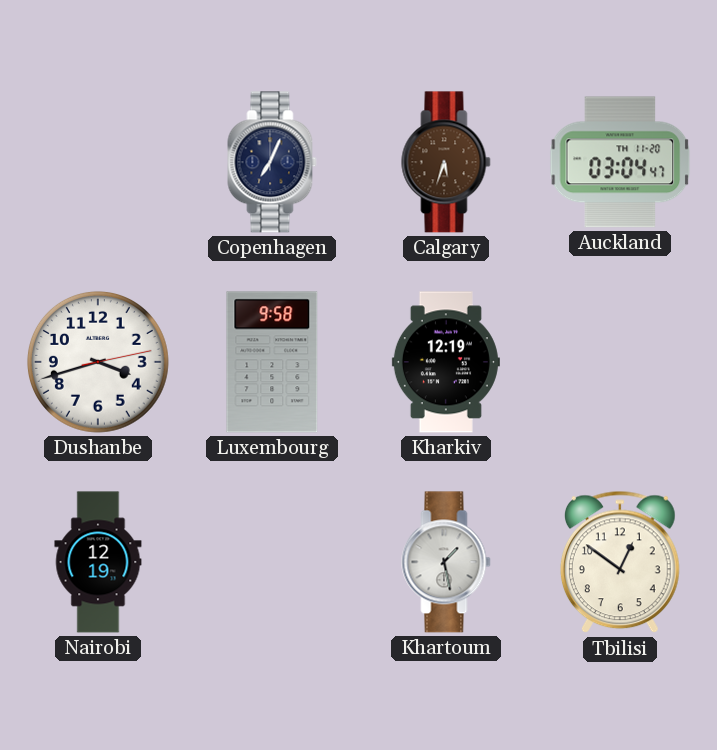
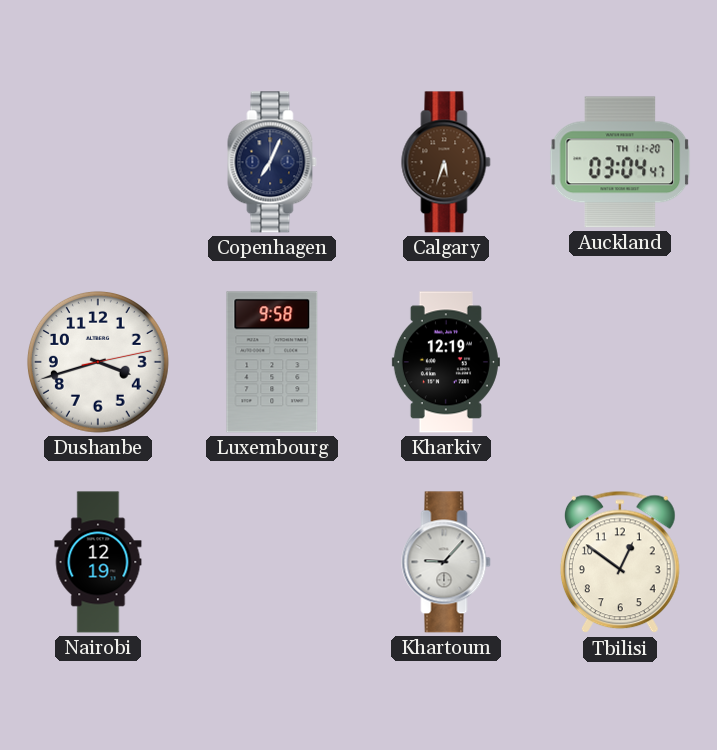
Khartoum: 1:28 -> 9:07 (446, 562)
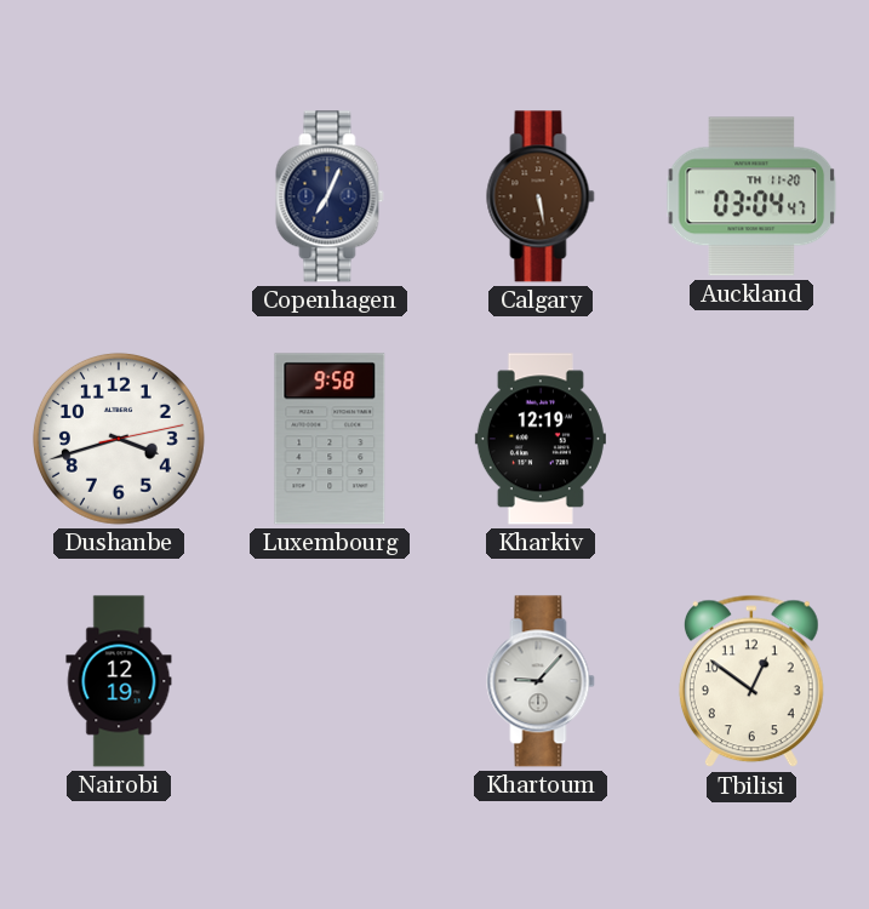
Calgary: 5:33 -> 5:28 (541, 196)
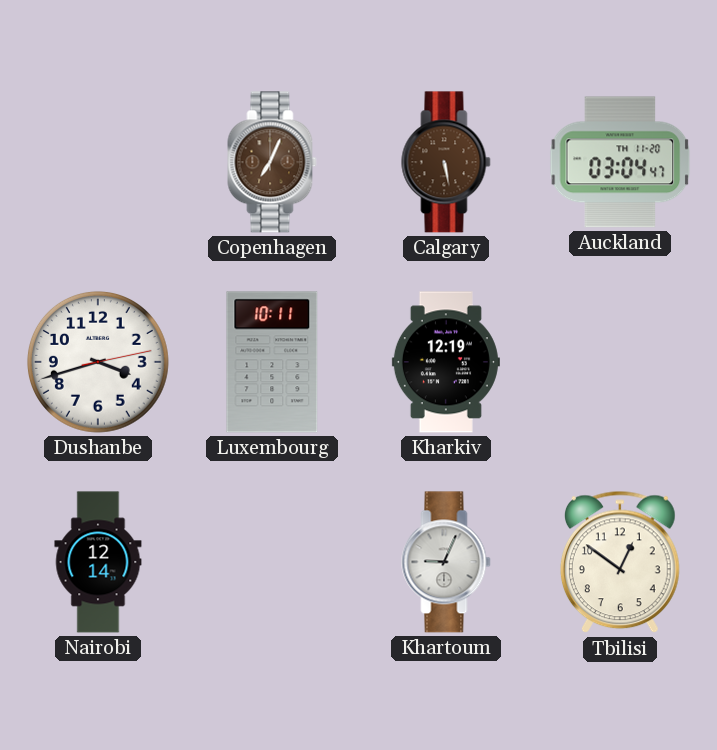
Copenhagen dial: navy -> brown (272, 162)
Luxembourg: 9:58 -> 10:11 (272, 362)
Nairobi: 12:19 -> 12:14 (98, 562)
Khartoum: 9:07 -> 9:04 (446, 562)
